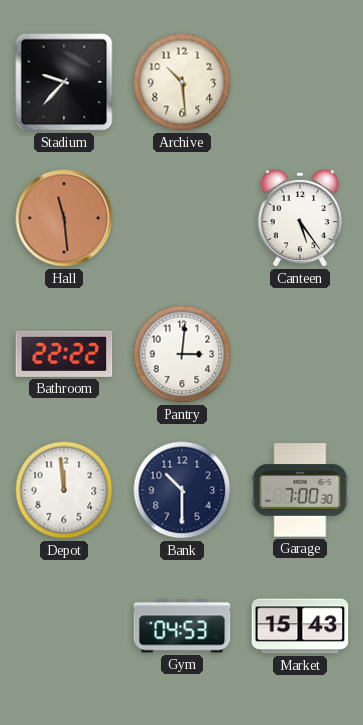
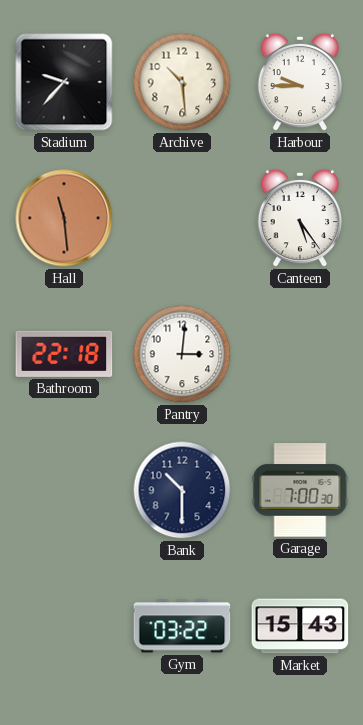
Harbour: none -> 9:45 (299, 82)
Bathroom: 22:22 -> 22:18 (64, 354)
Depot: 11:59 -> none (64, 490)
Gym: 04:53 -> 03:22 (182, 626)
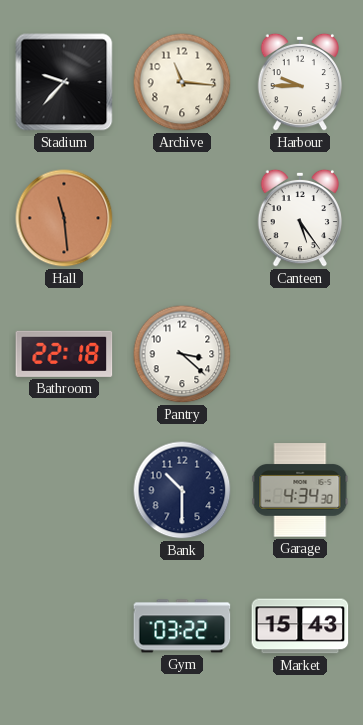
Archive: 10:29 -> 11:16 (182, 82)
Pantry: 3:01 -> 3:22 (182, 354)
Garage: 7:00 -> 4:34 (300, 490)
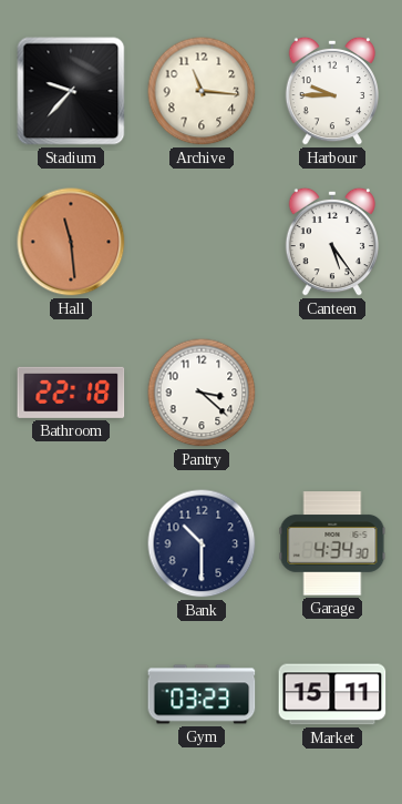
Gym: 03:22 -> 03:23 (202, 694)
Market: 15:43 -> 15:11 (332, 694)
